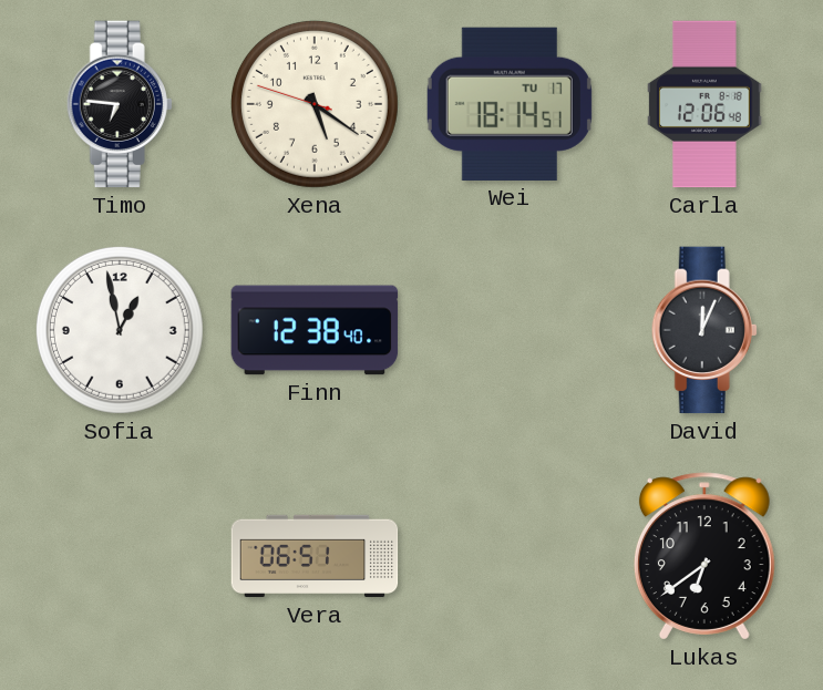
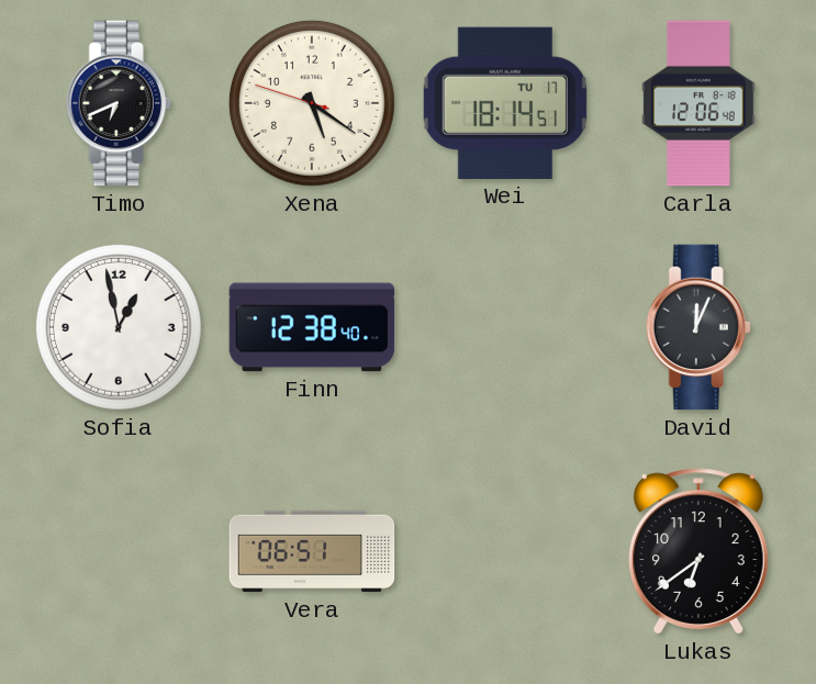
Timo: 6:46 -> 6:41 (119, 103)
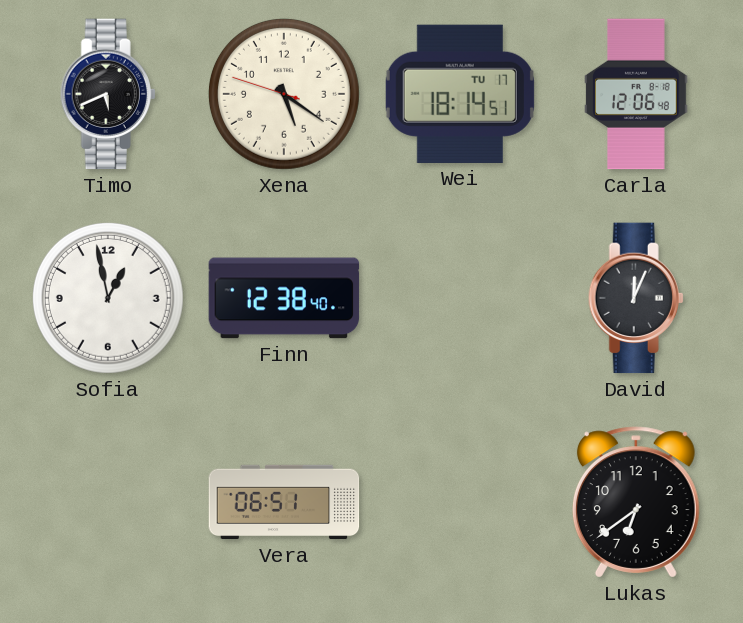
Timo: 6:41 -> 5:41 (108, 94)
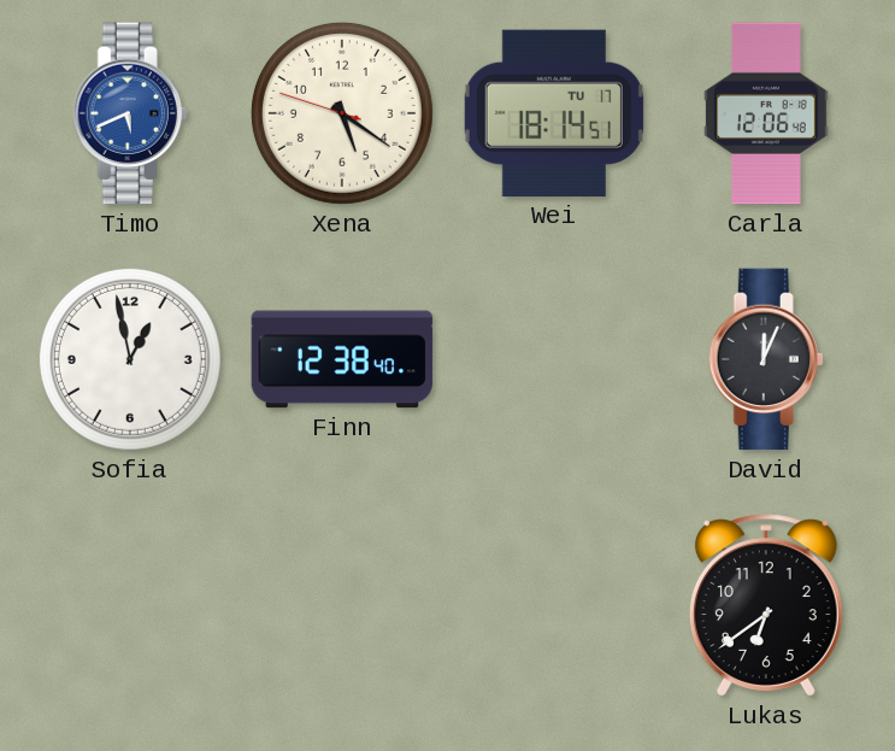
Timo dial: black -> blue (130, 113)
Vera: 06:51 -> none (284, 502)
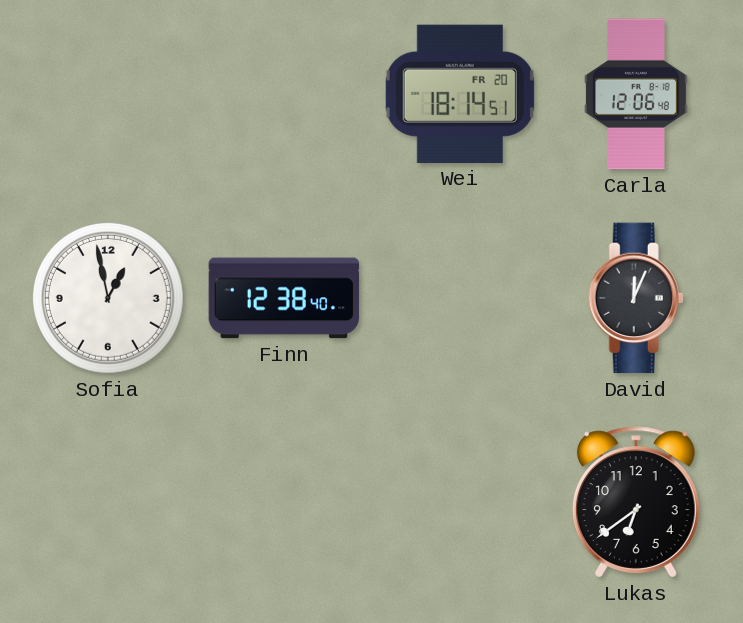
Timo: 5:41 -> none (130, 113)
Xena: 5:20 -> none (342, 113)
Wei date: TU 17 -> FR 20 (460, 94)
